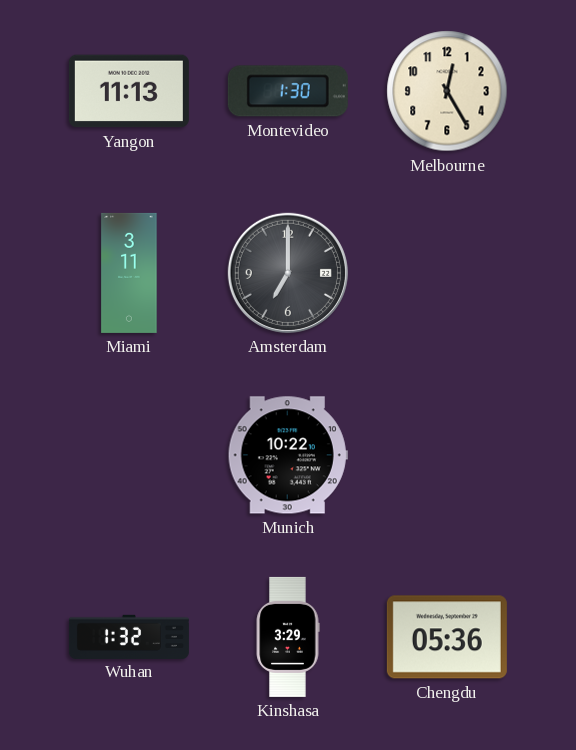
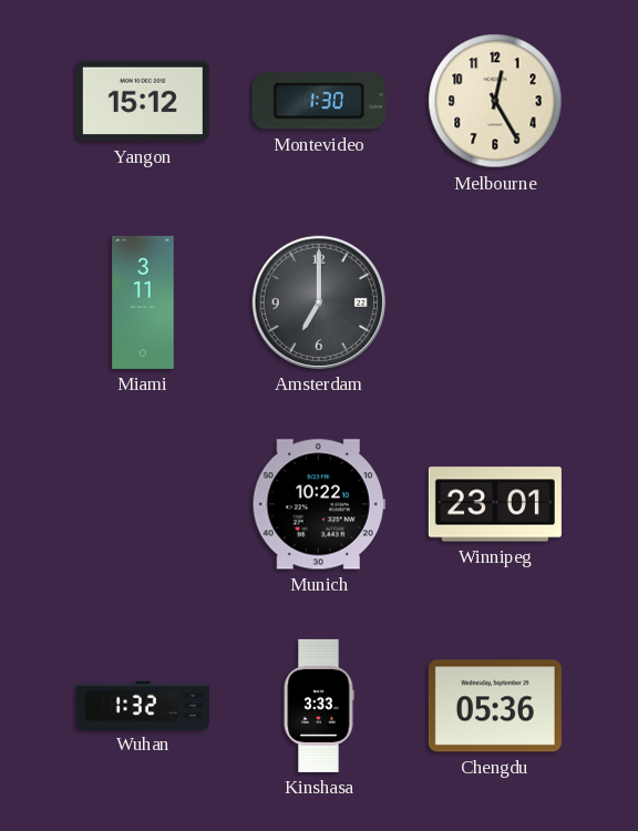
Yangon: 11:13 -> 15:12 (143, 101)
Winnipeg: none -> 23:01 (495, 504)
Kinshasa: 3:29 -> 3:33 (319, 706)
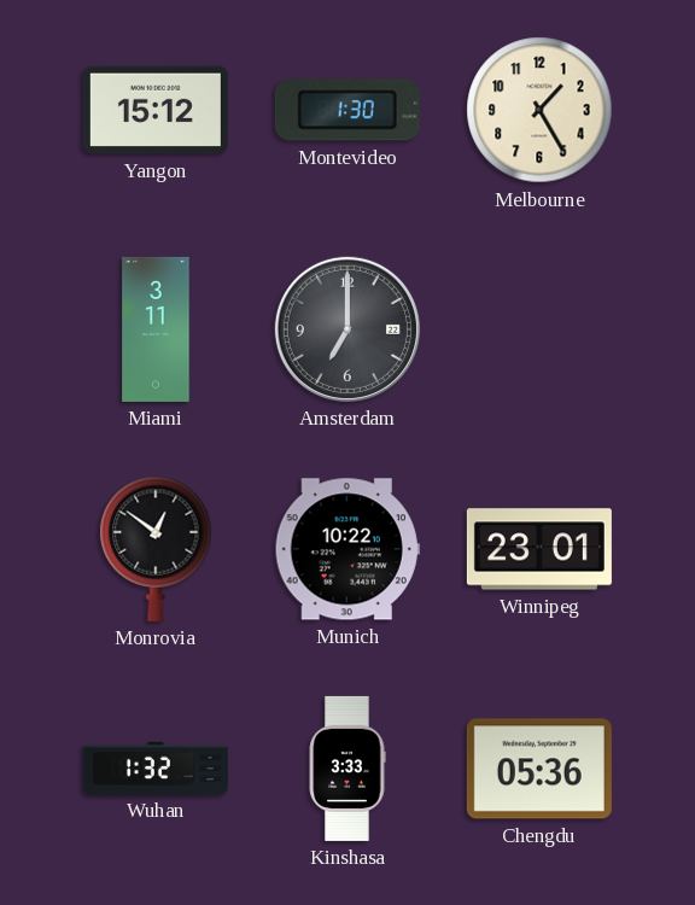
Melbourne: 12:25 -> 1:25 (539, 110)
Monrovia: none -> 12:51 (156, 549)
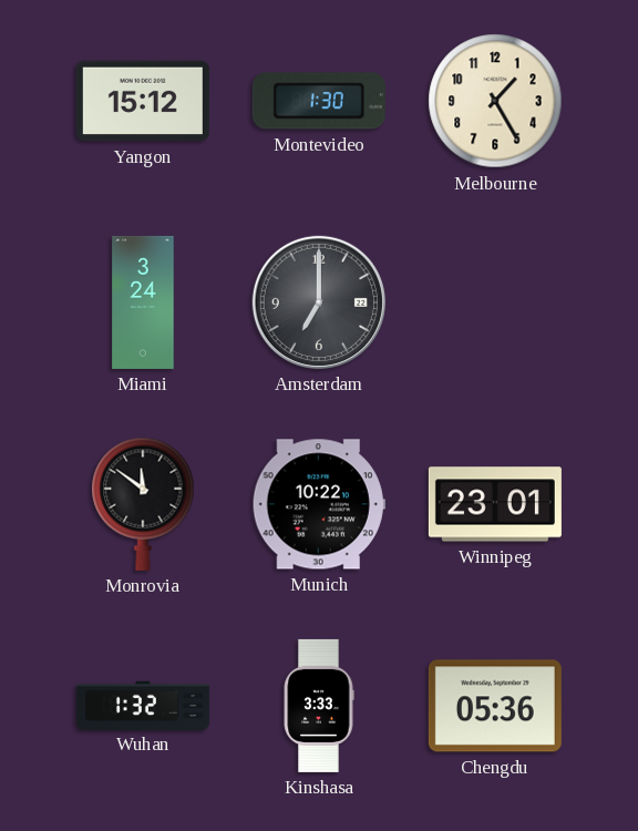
Miami: 3:11 -> 3:24 (143, 302)
Monrovia: 12:51 -> 11:51 (143, 504)
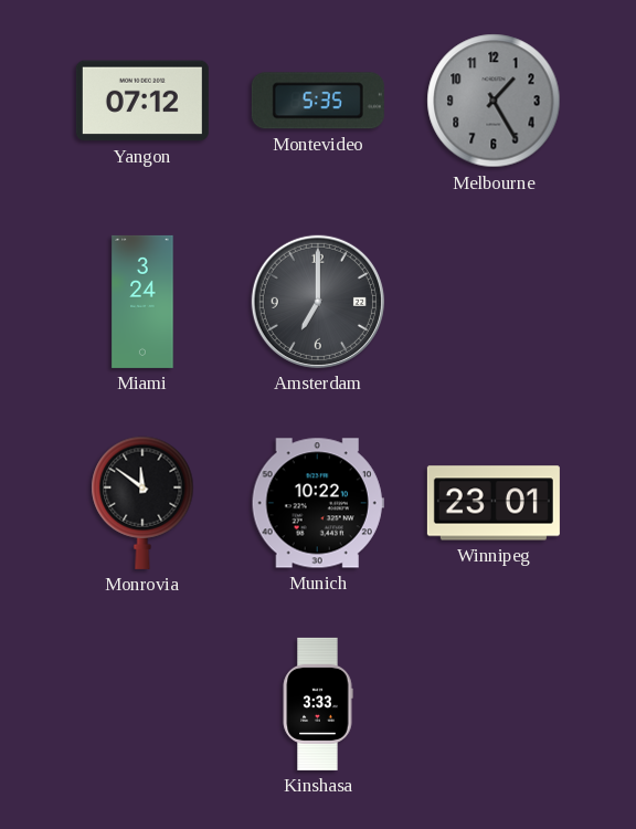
Yangon: 15:12 -> 07:12 (142, 101)
Montevideo: 1:30 -> 5:35 (318, 101)
Melbourne dial: cream -> grey (494, 101)
Wuhan: 1:32 -> none (143, 705)
Chengdu: 05:36 -> none (495, 706)
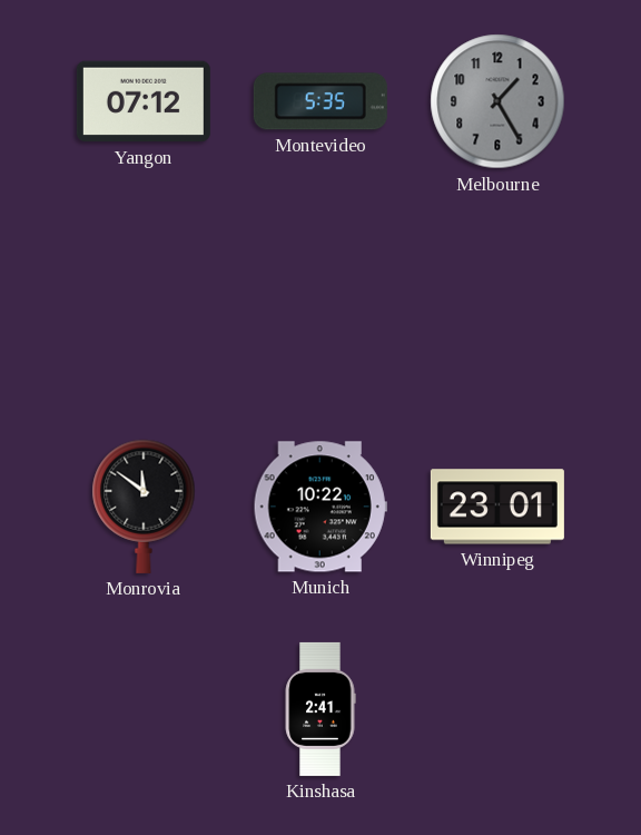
Miami: 3:24 -> none (142, 302)
Amsterdam: 7:00 -> none (318, 302)
Kinshasa: 3:33 -> 2:41 (320, 709)
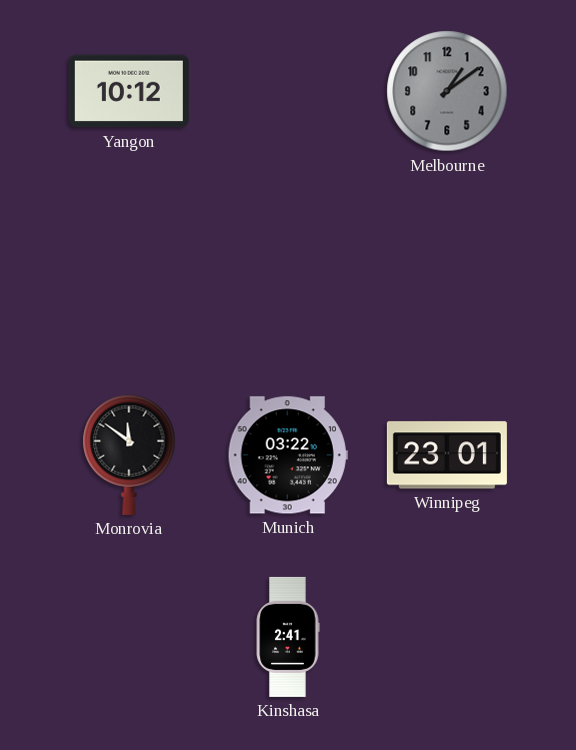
Yangon: 07:12 -> 10:12 (129, 91)
Montevideo: 5:35 -> none (320, 101)
Melbourne: 1:25 -> 1:09 (447, 91)
Munich: 10:22 -> 03:22 (288, 455)
